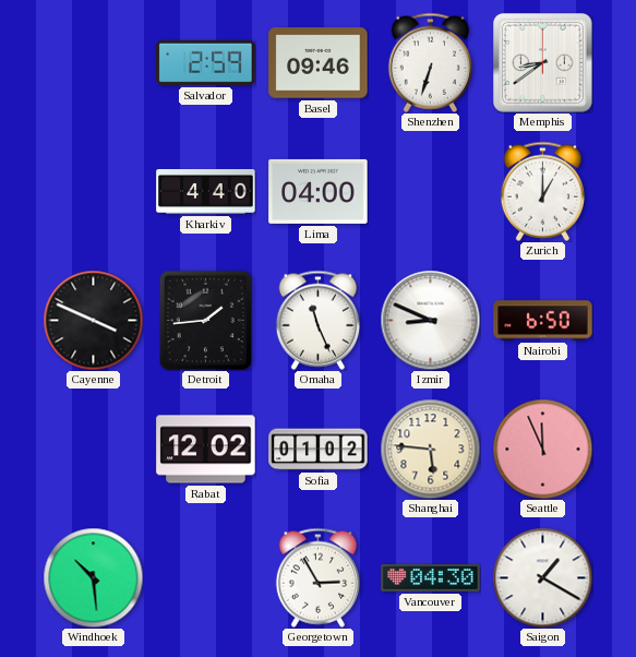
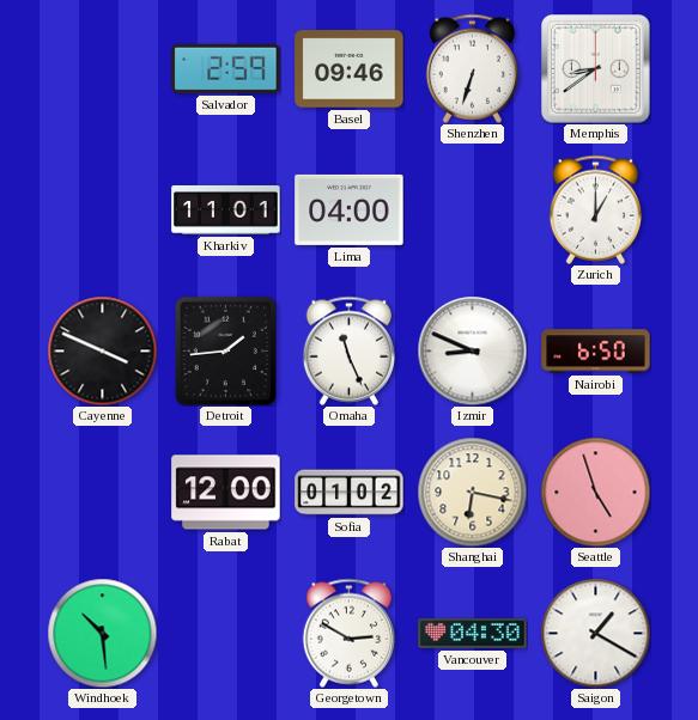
Kharkiv: 4:40 -> 11:01 (226, 209)
Rabat: 12:02 -> 12:00 (226, 493)
Shanghai: 5:46 -> 6:17 (472, 492)
Seattle: 11:56 -> 4:57 (595, 492)
Georgetown: 2:55 -> 2:50 (348, 633)
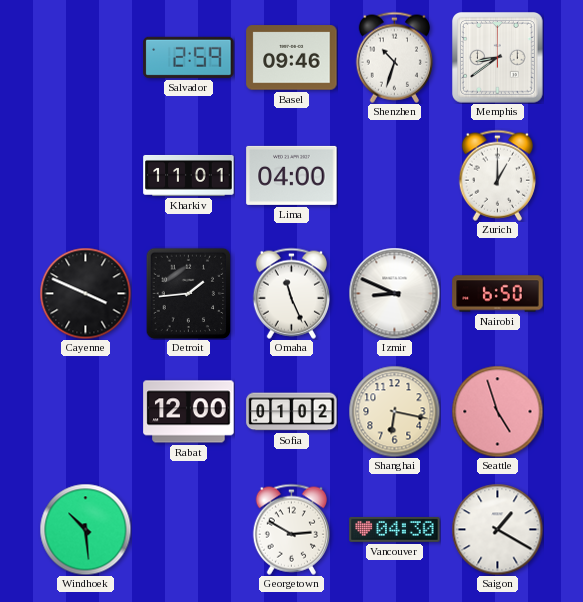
Shenzhen: 6:33 -> 10:33 (394, 57)
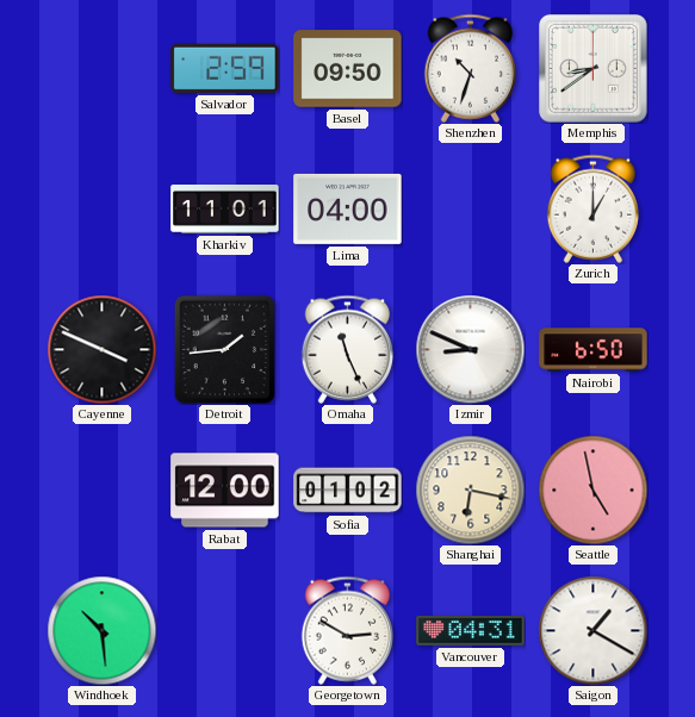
Basel: 09:46 -> 09:50 (348, 69)
Seattle: 4:57 -> 4:58 (592, 490)
Vancouver: 04:30 -> 04:31 (471, 631)
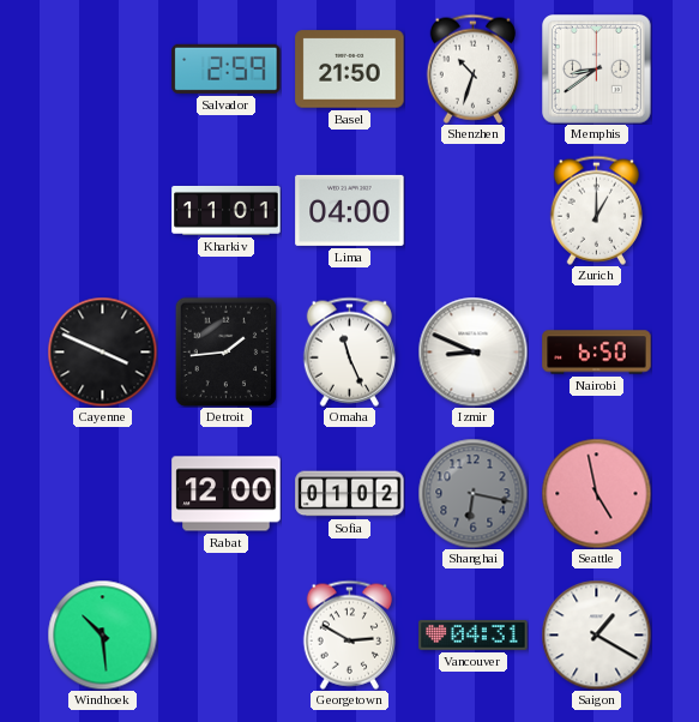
Basel: 09:50 -> 21:50 (350, 70)
Shanghai dial: cream -> grey (472, 493)
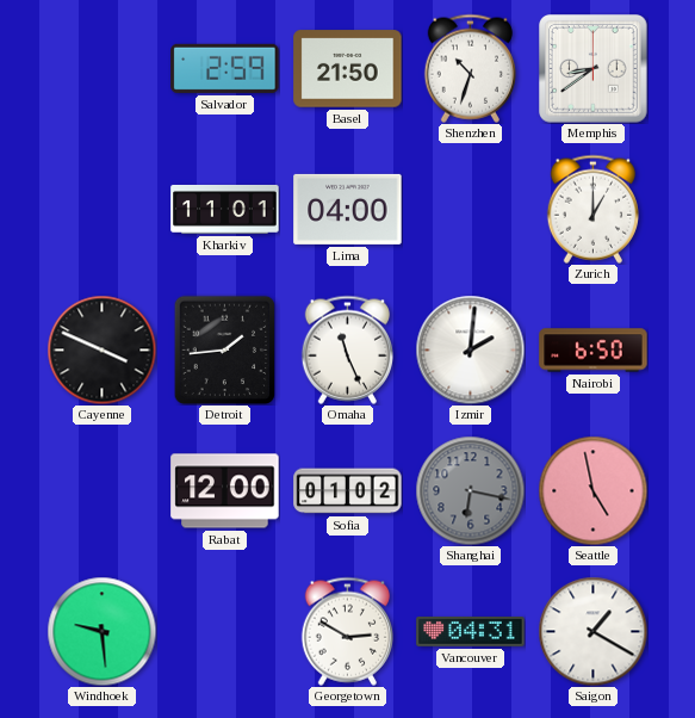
Izmir: 8:49 -> 2:01 (470, 349)
Windhoek: 10:29 -> 9:29 (101, 631)
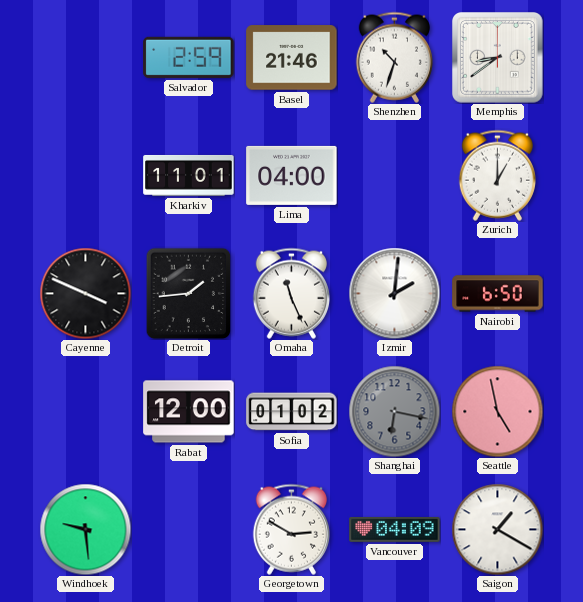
Basel: 21:50 -> 21:46 (292, 58)
Vancouver: 04:31 -> 04:09 (395, 530)
